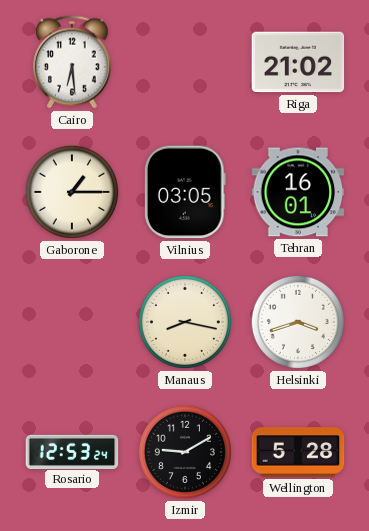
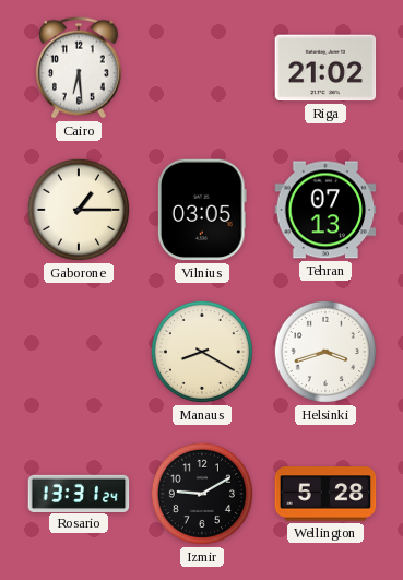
Tehran: 16:01 -> 07:13 (325, 210)
Manaus: 8:17 -> 8:20 (202, 352)
Rosario: 12:53 -> 13:31 (79, 493)
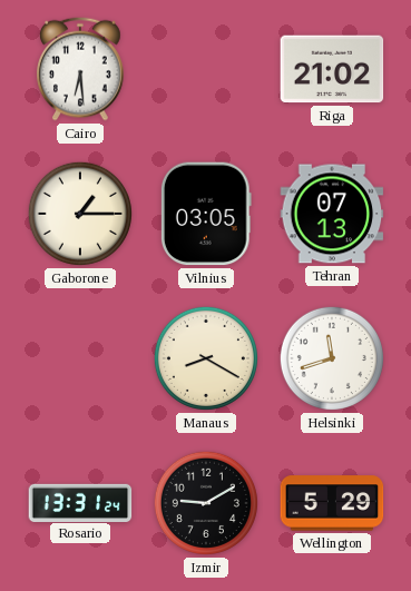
Helsinki: 3:42 -> 11:42 (332, 358)
Wellington: 5:28 -> 5:29 (332, 503)
